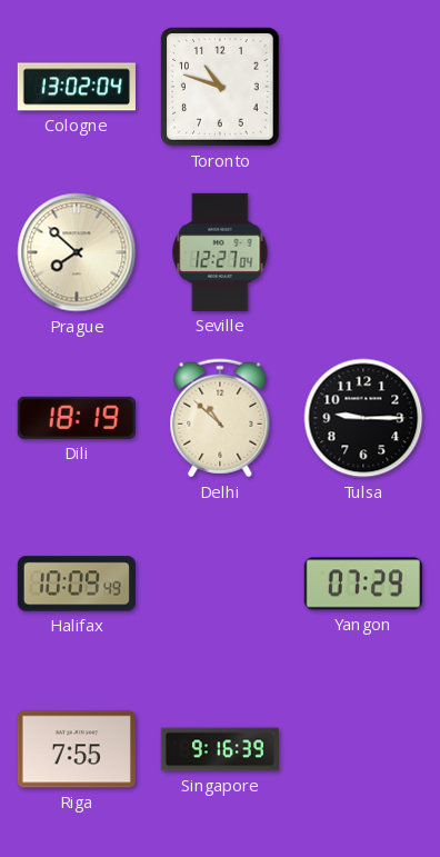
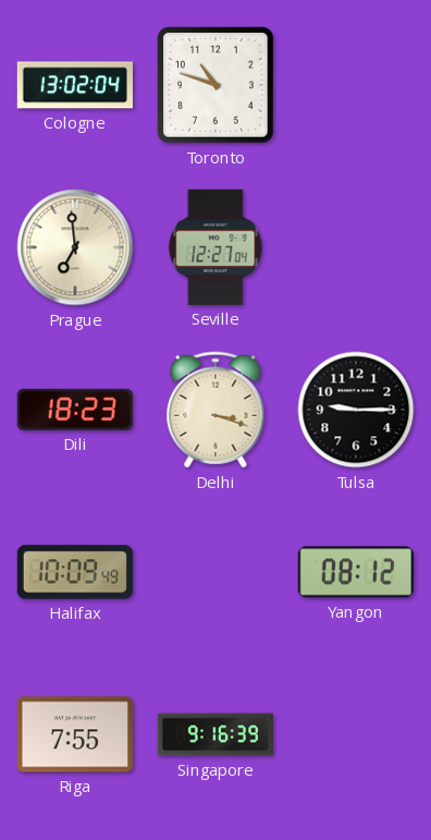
Prague: 7:52 -> 6:59 (75, 247)
Dili: 18:19 -> 18:23 (75, 410)
Delhi: 10:52 -> 3:18 (215, 410)
Yangon: 07:29 -> 08:12 (356, 572)
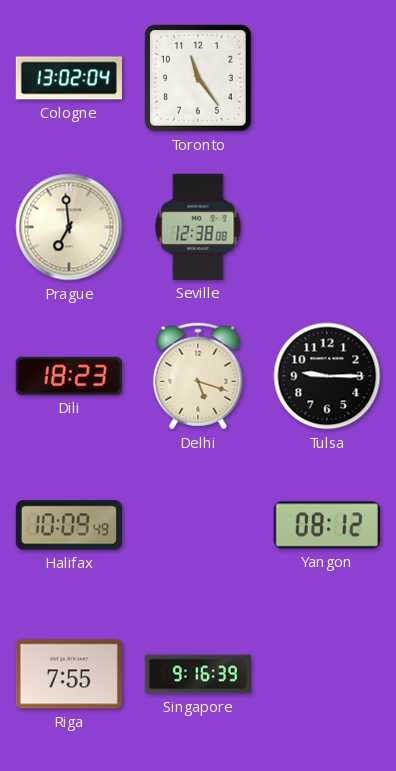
Toronto: 10:48 -> 11:24 (198, 78)
Seville: 12:27 -> 12:38 (198, 227)
Delhi: 3:18 -> 5:18 (198, 376)
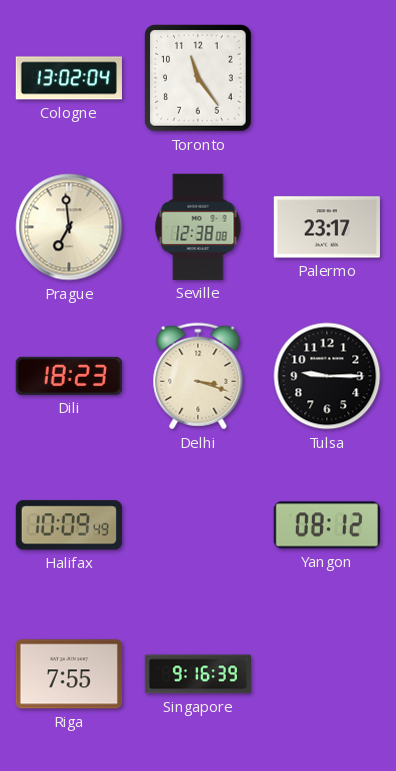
Palermo: none -> 23:17 (327, 227)
Delhi: 5:18 -> 3:18 (198, 376)
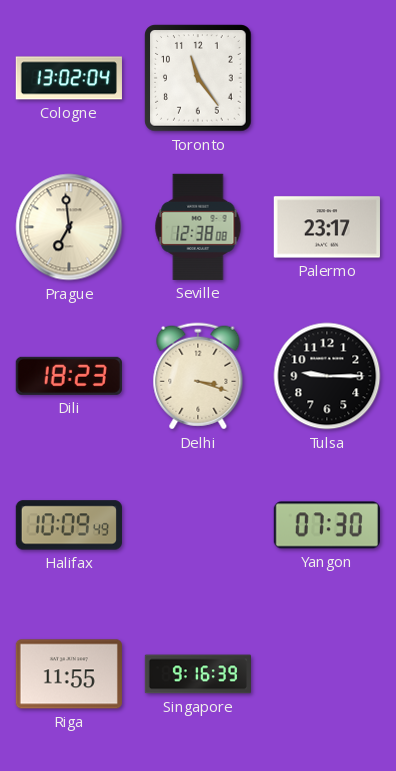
Yangon: 08:12 -> 07:30 (327, 525)
Riga: 7:55 -> 11:55 (69, 674)
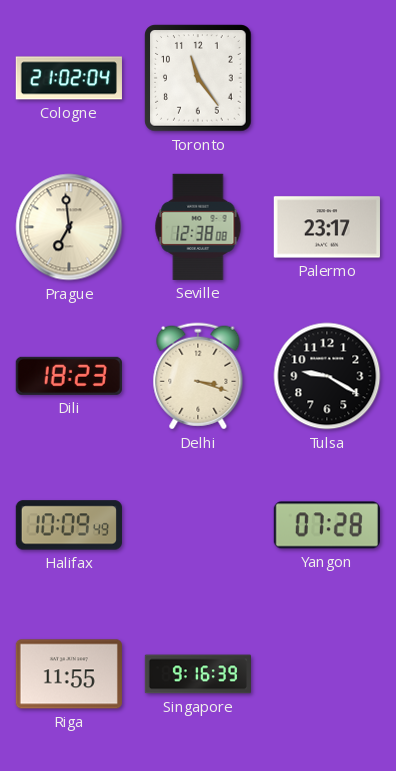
Cologne: 13:02 -> 21:02 (69, 78)
Tulsa: 9:15 -> 9:20 (327, 376)
Yangon: 07:30 -> 07:28 (327, 525)
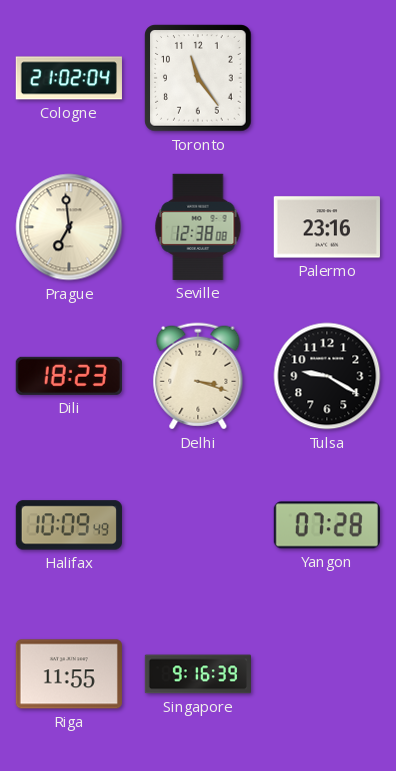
Palermo: 23:17 -> 23:16 (327, 227)
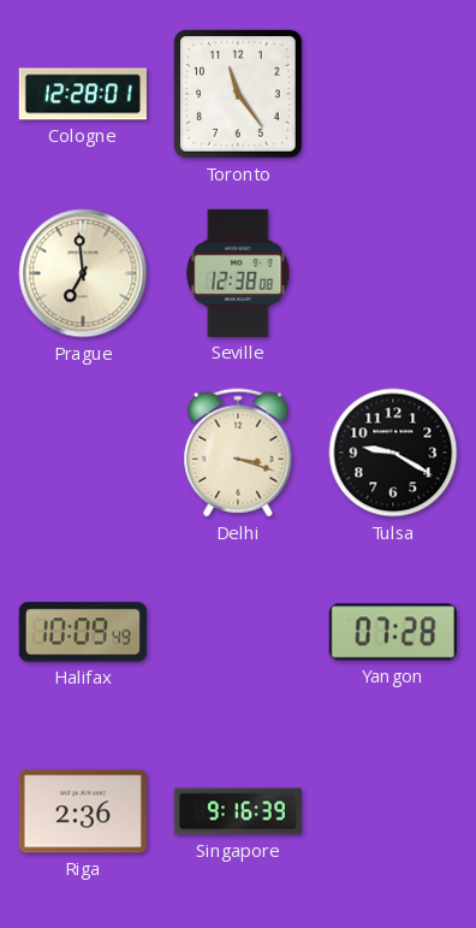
Cologne: 21:02 -> 12:28 (83, 94)
Palermo: 23:16 -> none (327, 227)
Dili: 18:23 -> none (69, 376)
Riga: 11:55 -> 2:36 (83, 811)
